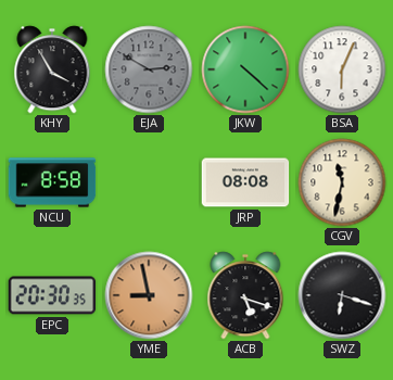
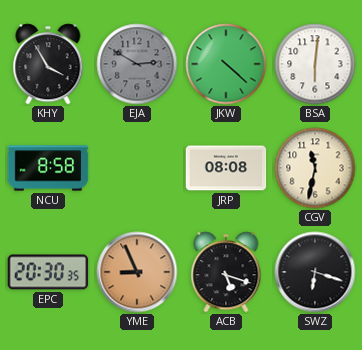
BSA: 6:04 -> 6:01 (315, 64)
YME: 8:58 -> 8:56 (137, 272)
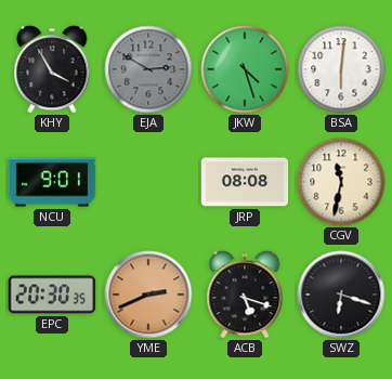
JKW: 4:22 -> 4:27 (245, 69)
NCU: 8:58 -> 9:01 (52, 182)
YME: 8:56 -> 2:41 (148, 295)
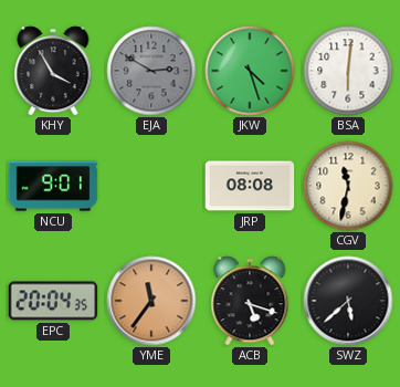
EPC: 20:30 -> 20:04 (53, 301)
YME: 2:41 -> 11:36 (151, 301)
SWZ: 6:18 -> 5:38 (348, 301)
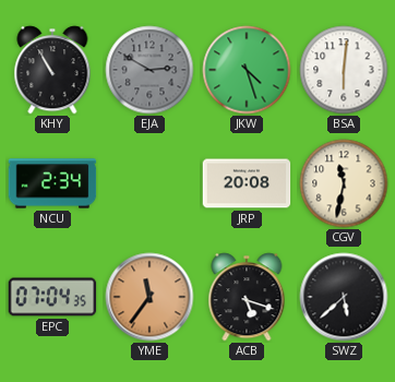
KHY: 3:55 -> 10:55 (52, 70)
NCU: 9:01 -> 2:34 (52, 183)
JRP: 08:08 -> 20:08 (247, 183)
EPC: 20:04 -> 07:04 (52, 297)
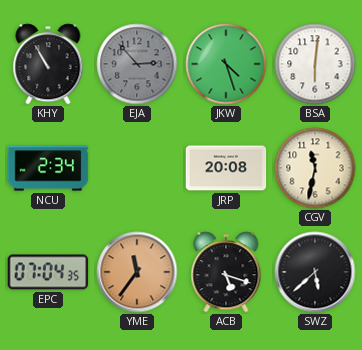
EJA: 2:50 -> 2:53 (137, 64)
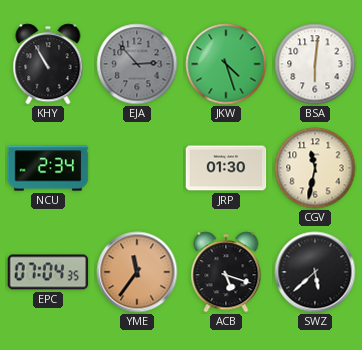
JRP: 20:08 -> 01:30 (226, 168)
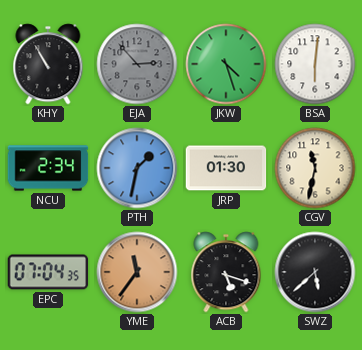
PTH: none -> 1:32 (137, 168)
